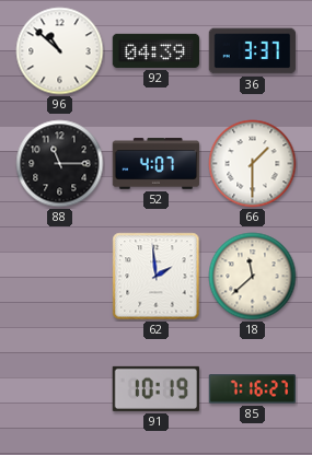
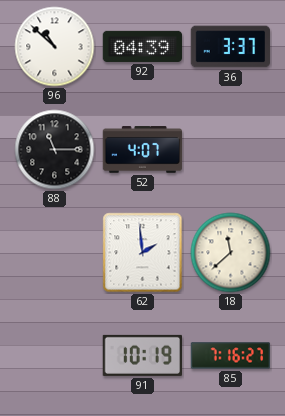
66: 1:30 -> none (253, 164)
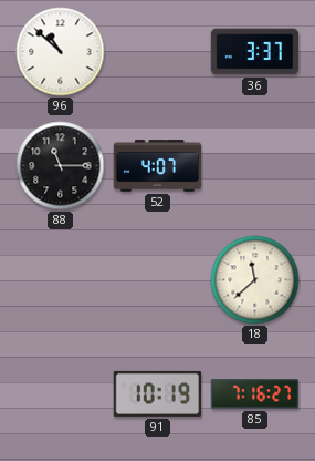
92: 04:39 -> none (143, 46)
62: 1:59 -> none (143, 253)
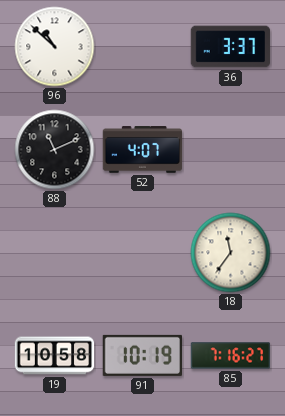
88: 11:15 -> 11:11 (55, 150)
18: 11:38 -> 11:36 (231, 253)
19: none -> 10:58 (55, 356)
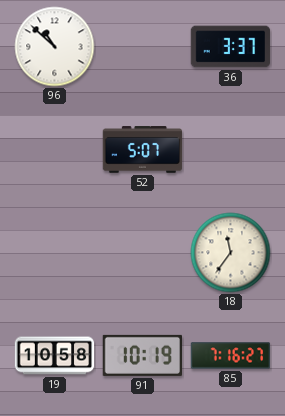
88: 11:11 -> none (55, 150)
52: 4:07 -> 5:07 (143, 150)
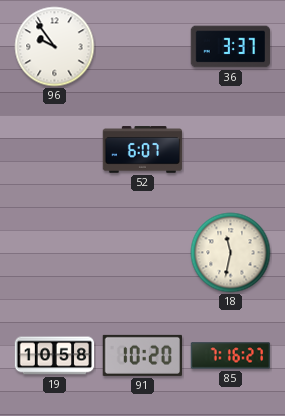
96: 10:52 -> 9:54 (55, 47)
52: 5:07 -> 6:07 (143, 150)
18: 11:36 -> 11:32 (231, 253)
91: 10:19 -> 10:20 (142, 355)
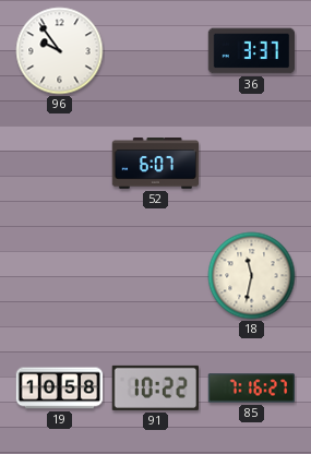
91: 10:20 -> 10:22 (155, 387)
